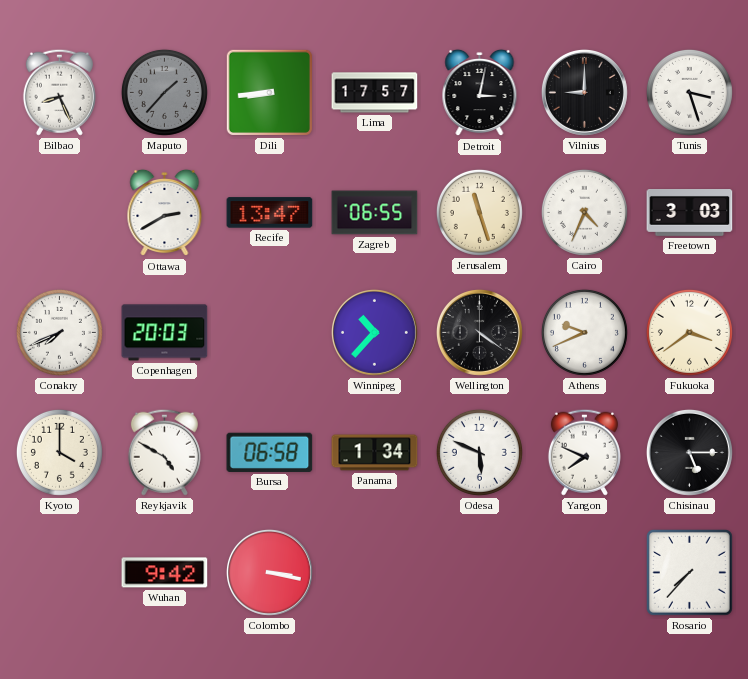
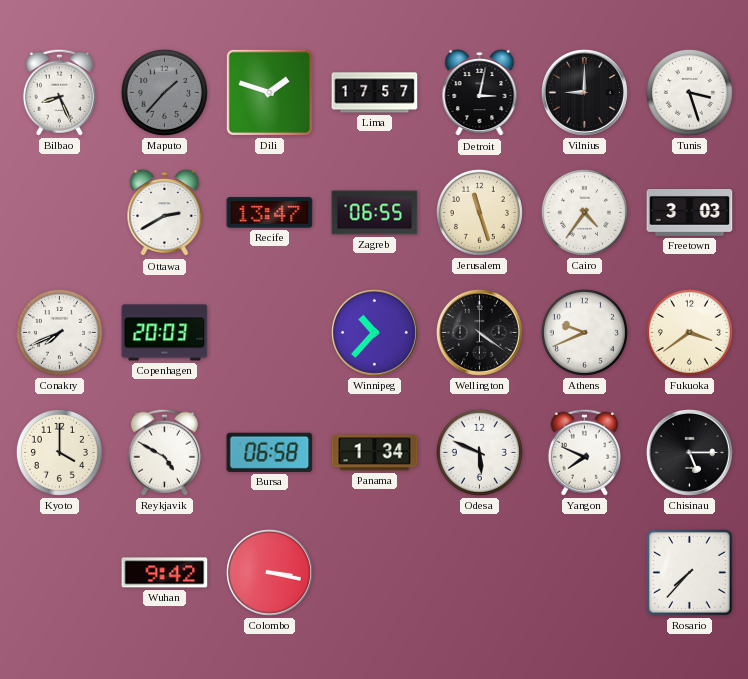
Dili: 8:44 -> 1:48 (269, 92)
Cairo: 4:34 -> 4:36 (584, 212)
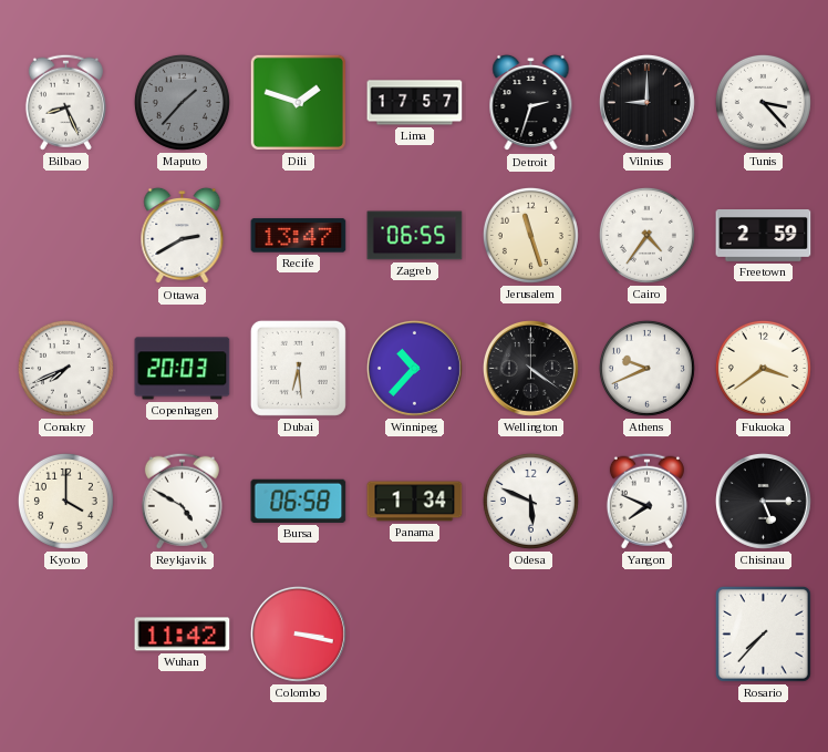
Detroit: 3:02 -> 2:33 (531, 103)
Tunis: 3:27 -> 3:23 (763, 102)
Freetown: 3:03 -> 2:59 (764, 236)
Dubai: none -> 6:29 (298, 368)
Wuhan: 9:42 -> 11:42 (183, 635)
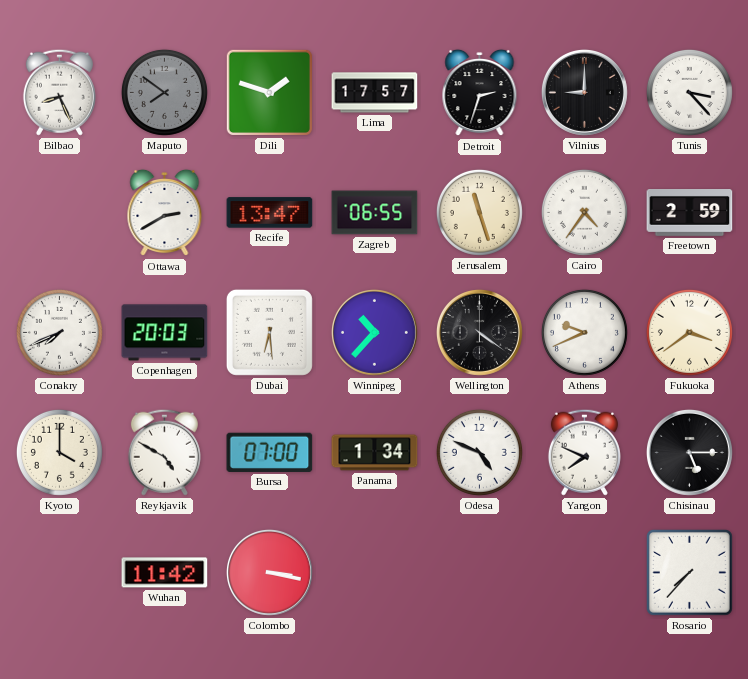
Maputo: 1:37 -> 7:51 (164, 92)
Bursa: 06:58 -> 07:00 (270, 452)
Odesa: 5:49 -> 4:49 (479, 452)
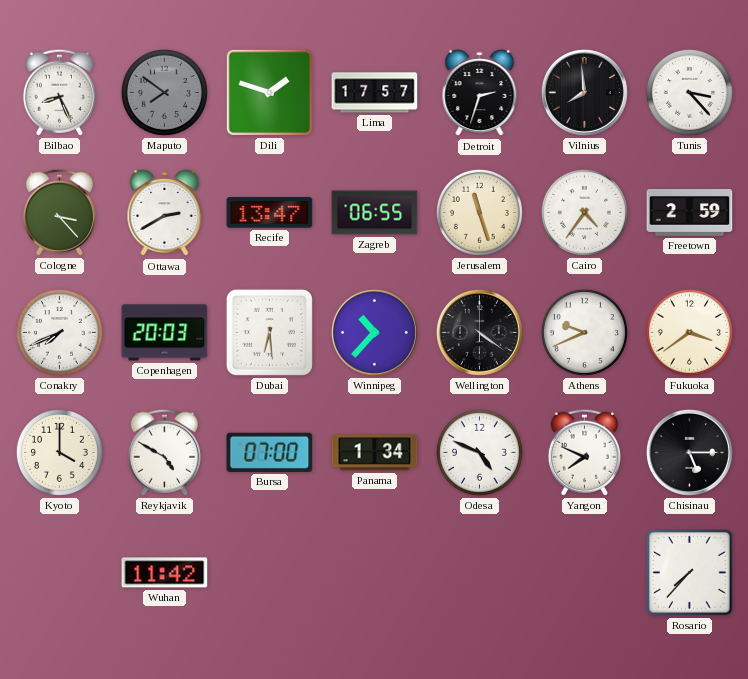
Vilnius: 9:00 -> 7:59 (584, 92)
Cologne: none -> 3:23 (59, 212)
Colombo: 3:17 -> none (269, 572)
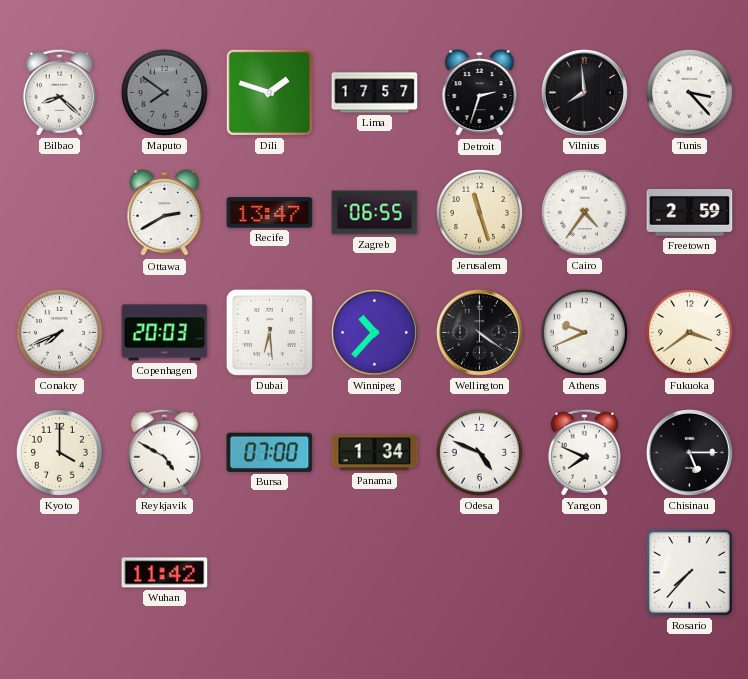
Bilbao: 8:26 -> 8:22 (59, 92)
Cologne: 3:23 -> none (59, 212)
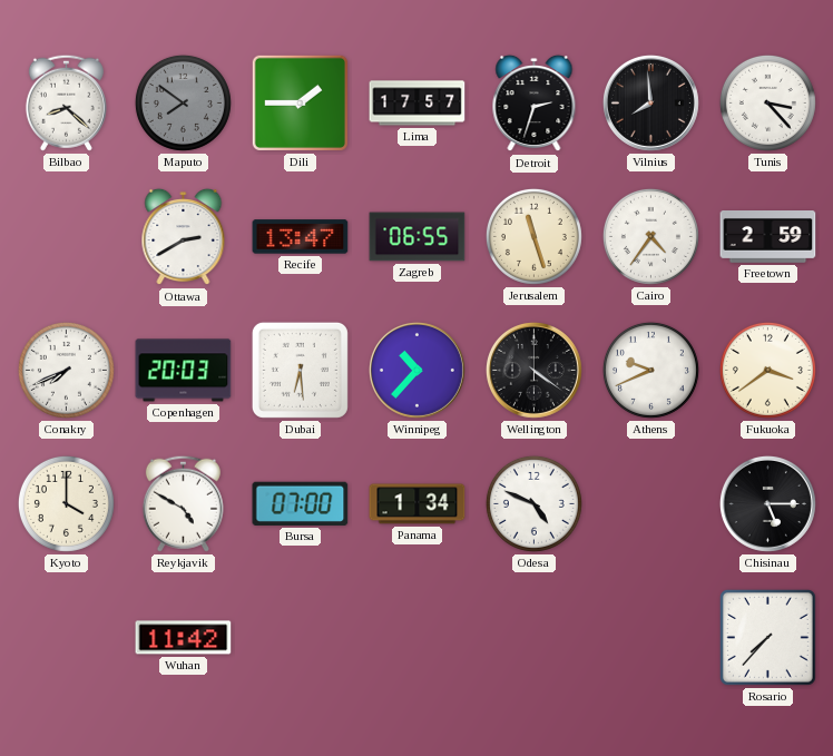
Dili: 1:48 -> 1:45 (300, 102)
Yangon: 7:49 -> none (584, 452)
